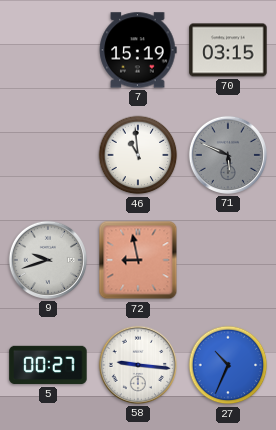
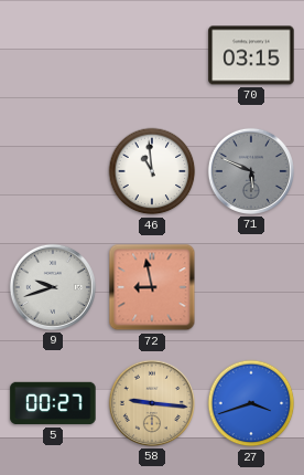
7: 15:19 -> none (138, 50)
58 dial: white -> champagne (152, 403)
27: 10:34 -> 3:42 (251, 403)
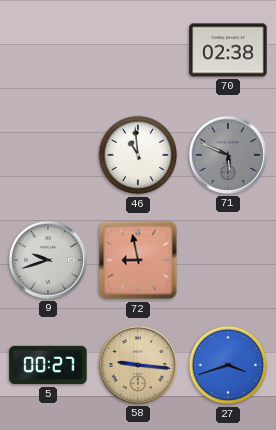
70: 03:15 -> 02:38 (228, 50)
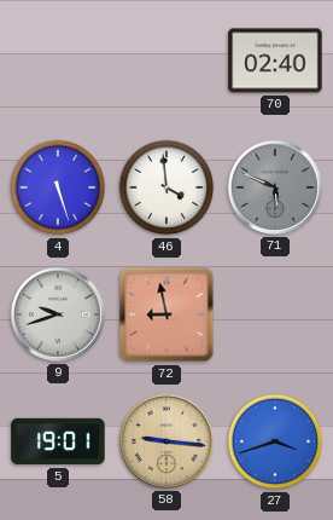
70: 02:38 -> 02:40 (275, 60)
4: none -> 5:27 (58, 187)
46: 10:59 -> 3:59 (166, 187)
5: 00:27 -> 19:01 (58, 441)
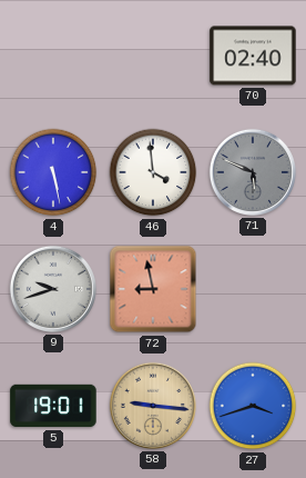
4: 5:27 -> 5:28 (53, 172)
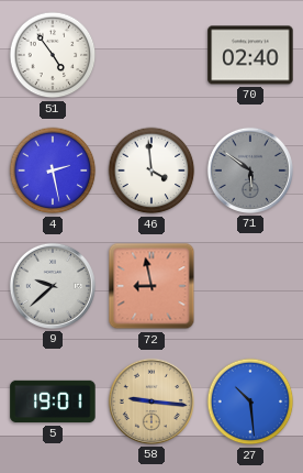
51: none -> 4:54 (53, 55)
4: 5:28 -> 2:28 (53, 170)
71: 5:49 -> 5:51 (250, 170)
9: 9:42 -> 9:38 (53, 286)
27: 3:42 -> 10:29 (250, 402)
